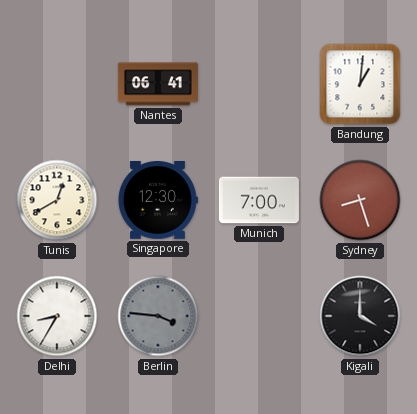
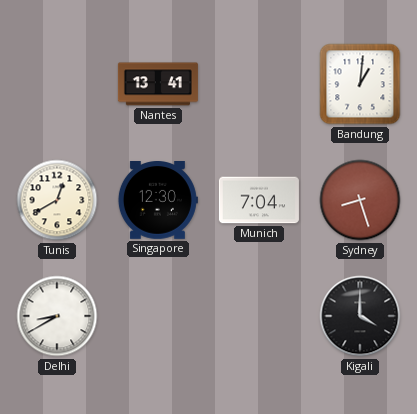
Nantes: 06:41 -> 13:41 (158, 84)
Munich: 7:00 -> 7:04 (259, 200)
Delhi: 8:35 -> 8:40 (57, 316)
Berlin: 3:46 -> none (158, 316)
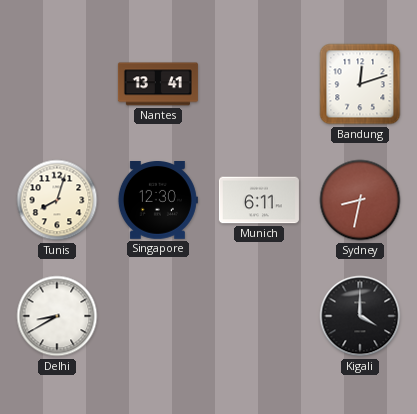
Bandung: 1:01 -> 12:12 (360, 84)
Tunis: 12:40 -> 8:03 (57, 200)
Munich: 7:04 -> 6:11 (259, 200)
Sydney: 8:27 -> 8:32 (360, 200)
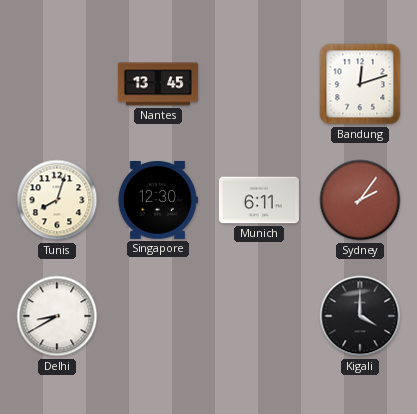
Nantes: 13:41 -> 13:45 (158, 84)
Sydney: 8:32 -> 2:06 (360, 200)
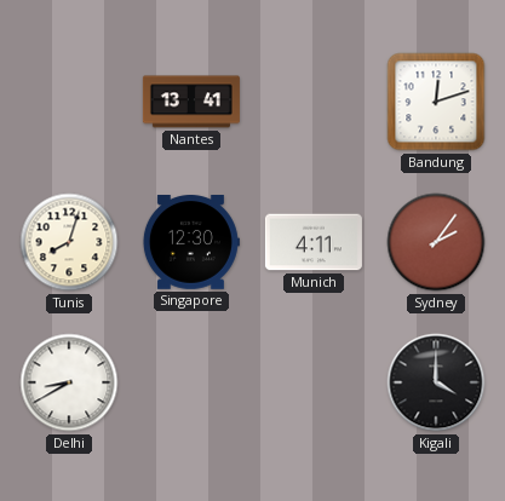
Nantes: 13:45 -> 13:41 (191, 102)
Munich: 6:11 -> 4:11 (314, 242)
